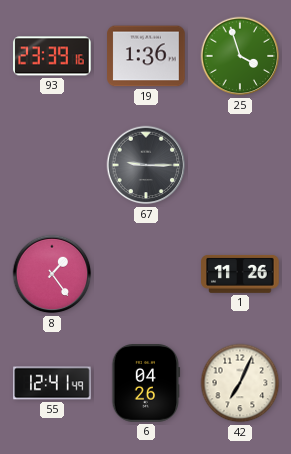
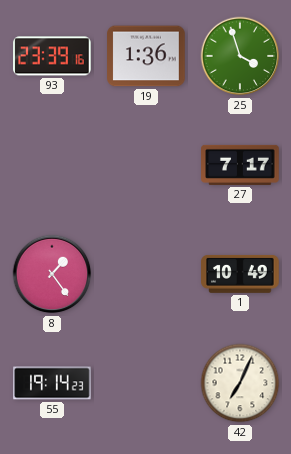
67: 9:15 -> none (146, 165)
27: none -> 7:17 (240, 165)
1: 11:26 -> 10:49 (240, 274)
55: 12:41 -> 19:14 (52, 383)
6: 04:26 -> none (146, 383)
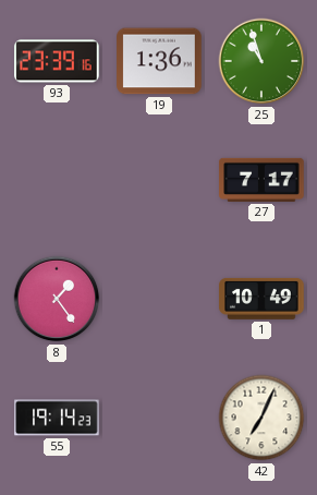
25: 3:57 -> 10:57 (261, 61)
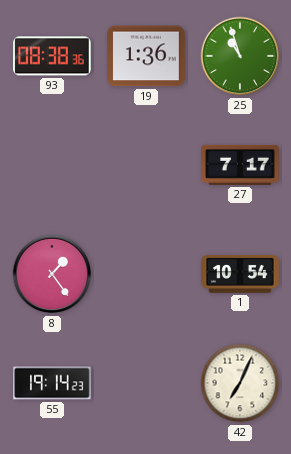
93: 23:39 -> 08:38 (53, 56)
1: 10:49 -> 10:54 (240, 274)
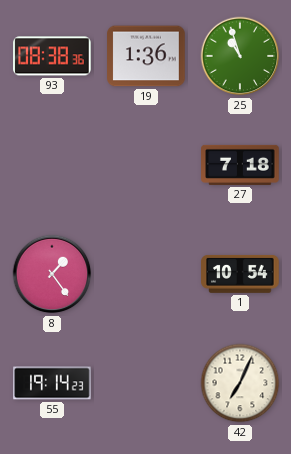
27: 7:17 -> 7:18 (240, 165)
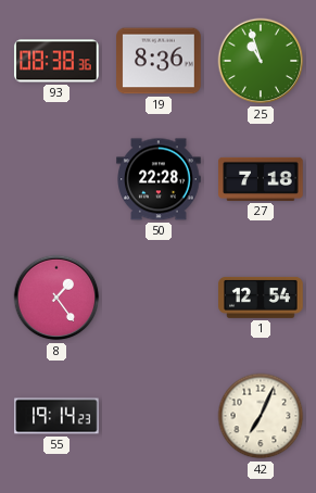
19: 1:36 -> 8:36 (159, 61)
50: none -> 22:28 (159, 179)
1: 10:54 -> 12:54 (261, 298)
